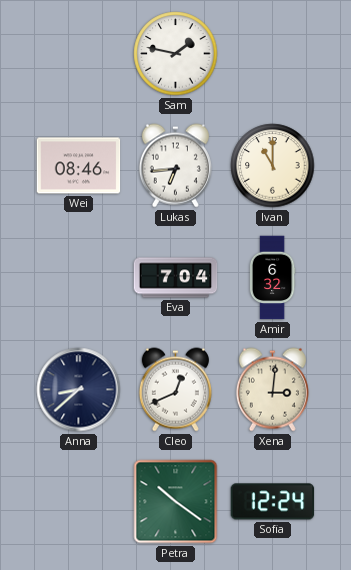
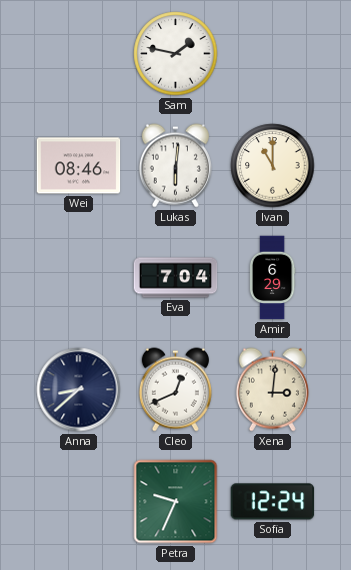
Lukas: 6:44 -> 6:01 (175, 166)
Amir: 6:32 -> 6:29 (272, 278)
Petra: 10:21 -> 9:34 (176, 502)
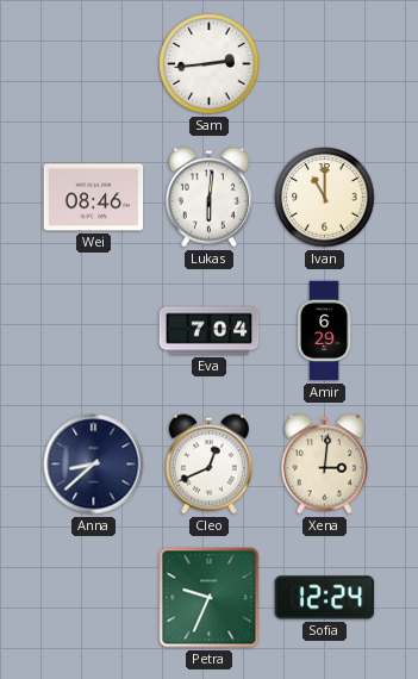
Sam: 1:47 -> 2:44 (210, 64)
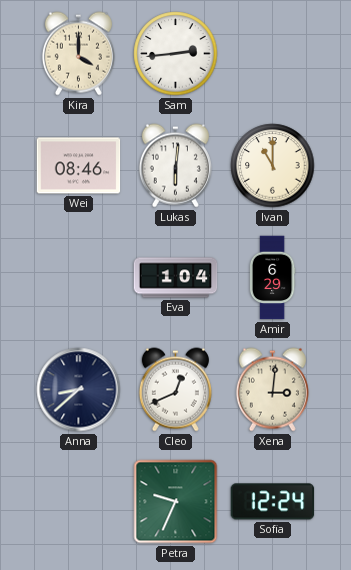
Kira: none -> 4:00 (78, 54)
Eva: 7:04 -> 1:04 (176, 278)
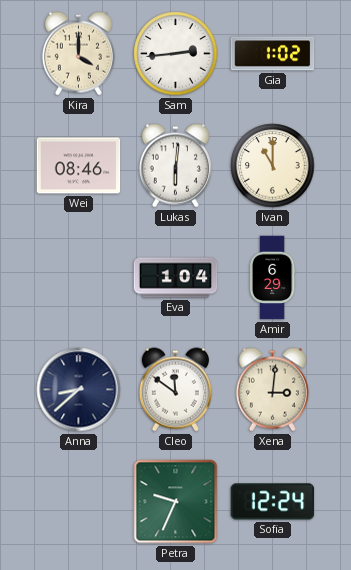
Gia: none -> 1:02 (273, 54)
Cleo: 12:41 -> 11:51 (175, 390)
